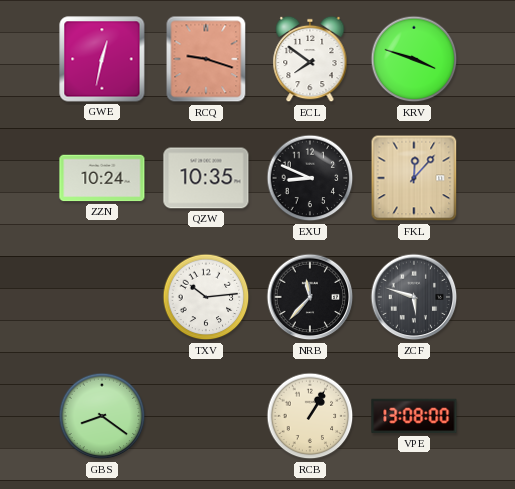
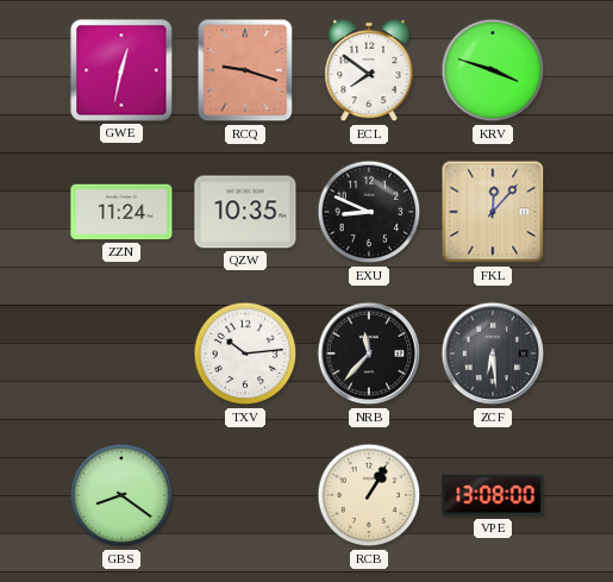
ZZN: 10:24 -> 11:24 (121, 212)
ZCF: 5:48 -> 6:29 (493, 353)
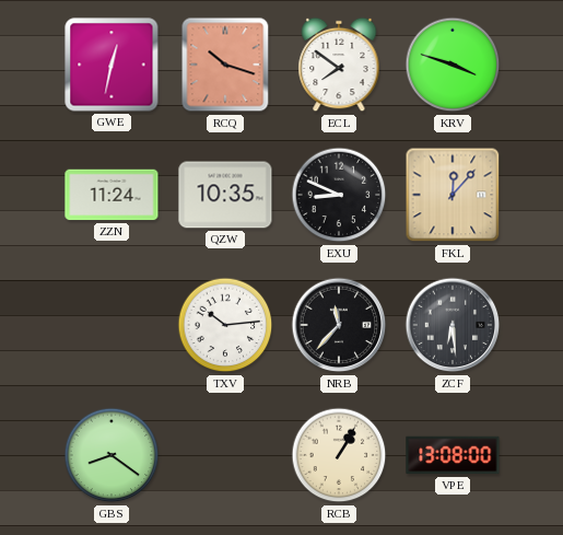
RCQ: 9:18 -> 10:18 (225, 65)
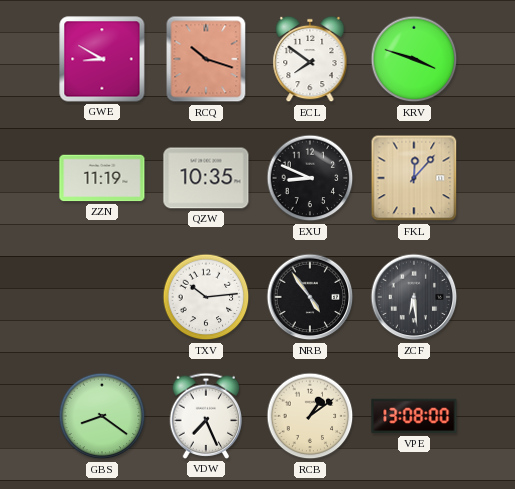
GWE: 12:32 -> 8:50 (102, 59)
ZZN: 11:24 -> 11:19 (102, 178)
NRB: 11:37 -> 4:54 (310, 297)
VDW: none -> 7:26 (206, 416)
RCB: 1:05 -> 1:09 (310, 416)
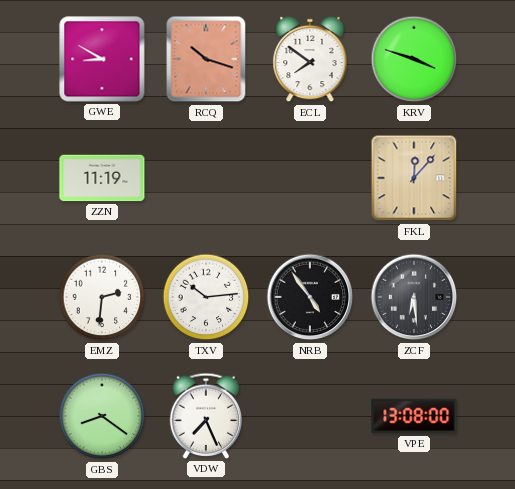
QZW: 10:35 -> none (206, 178)
EXU: 8:49 -> none (310, 178)
EMZ: none -> 2:31 (102, 297)
RCB: 1:09 -> none (310, 416)
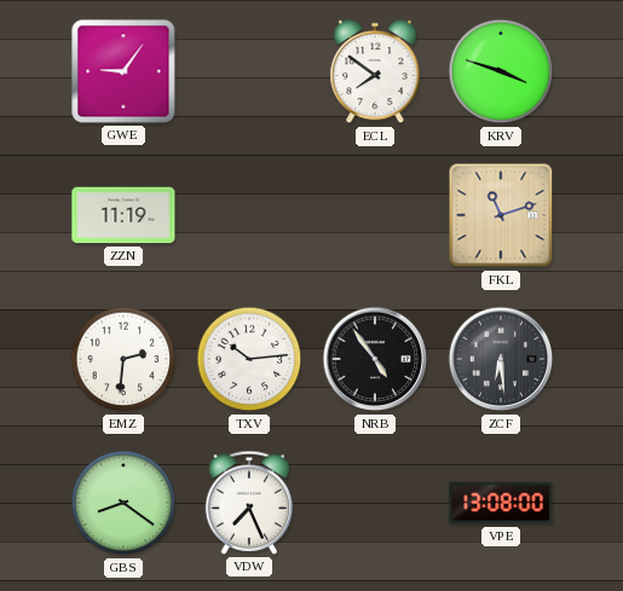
GWE: 8:50 -> 9:06 (123, 71)
RCQ: 10:18 -> none (206, 59)
FKL: 12:07 -> 11:12 (501, 215)
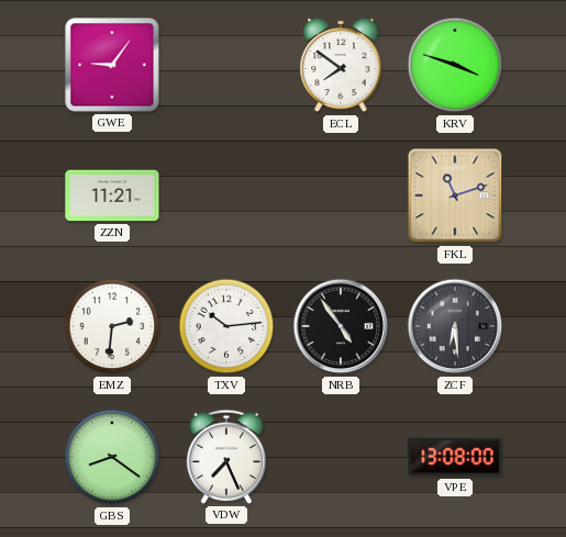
ZZN: 11:19 -> 11:21 (112, 195)
